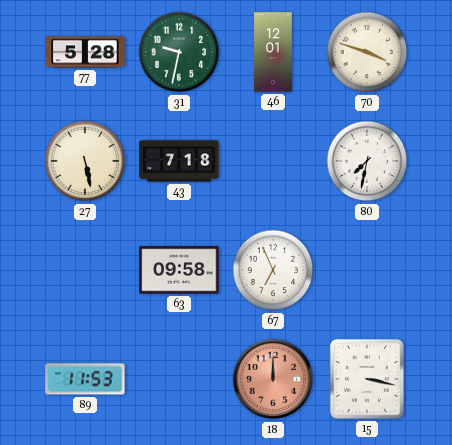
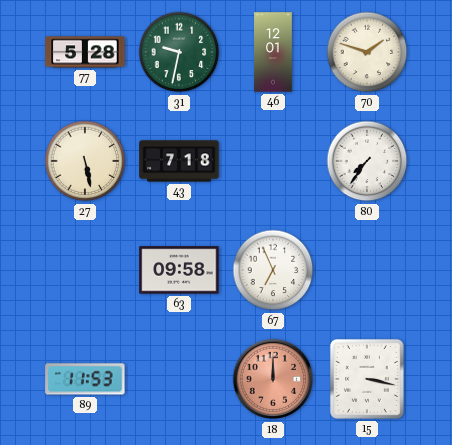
70: 3:48 -> 1:48 (367, 52)
80: 7:32 -> 7:36 (367, 161)
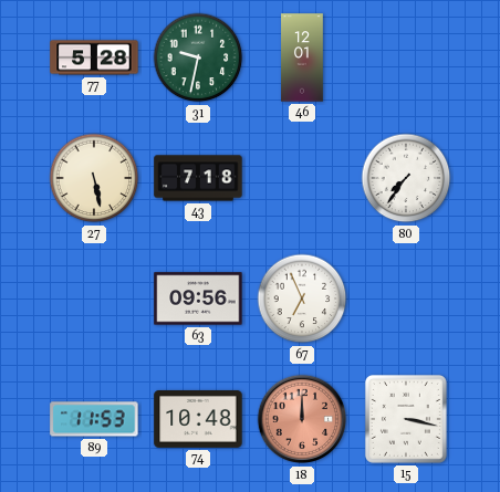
70: 1:48 -> none (367, 52)
63: 09:58 -> 09:56 (198, 299)
74: none -> 10:48 (198, 419)
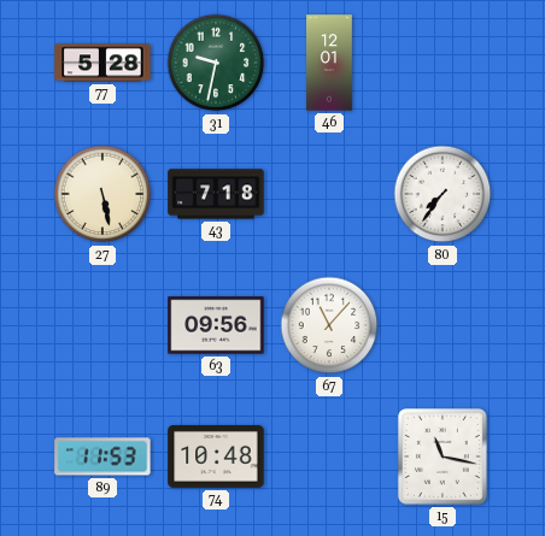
67: 6:56 -> 11:07 (329, 325)
18: 12:00 -> none (302, 419)
15: 3:17 -> 11:17 (443, 457)
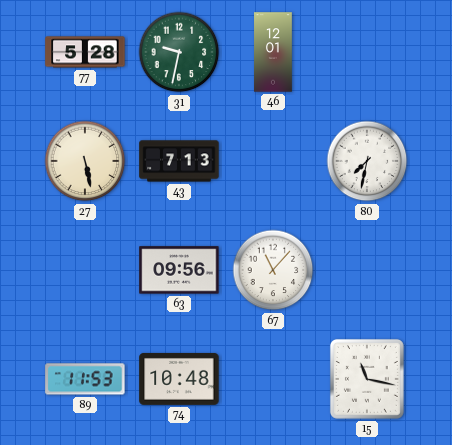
43: 7:18 -> 7:13 (179, 161)
80: 7:36 -> 7:32 (367, 161)
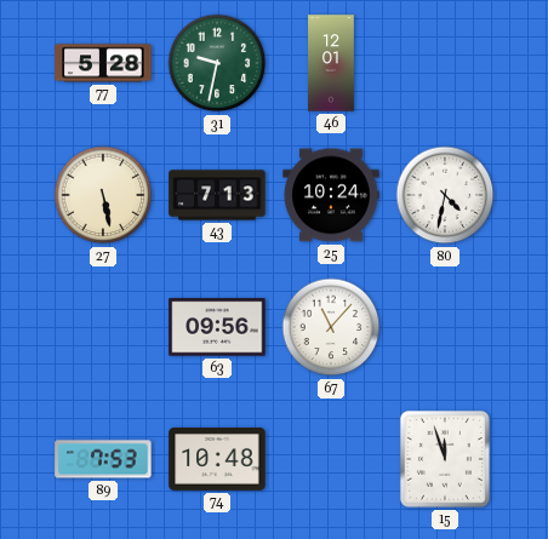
25: none -> 10:24 (331, 195)
80: 7:32 -> 4:32 (445, 195)
89: 11:53 -> 7:53 (103, 459)
15: 11:17 -> 11:57 (445, 459)
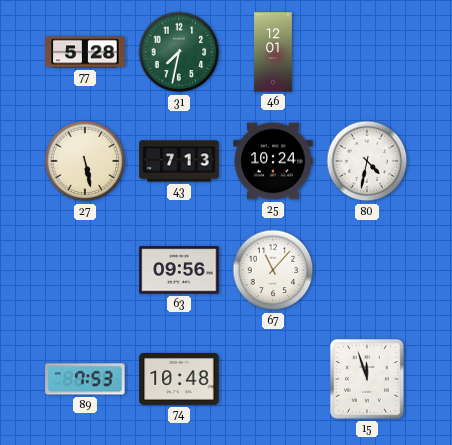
31: 9:32 -> 7:32 (179, 52)
